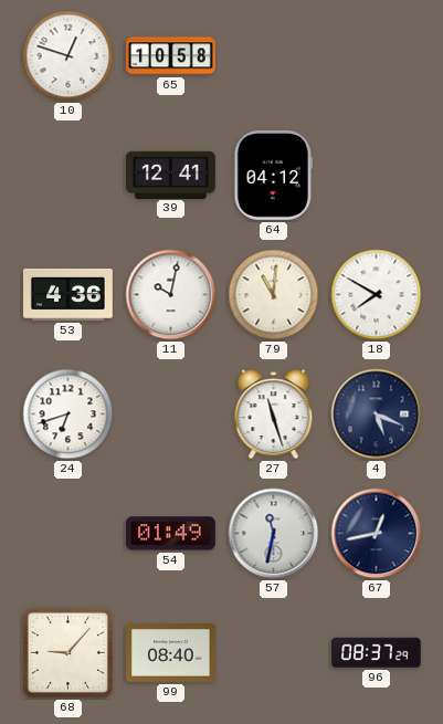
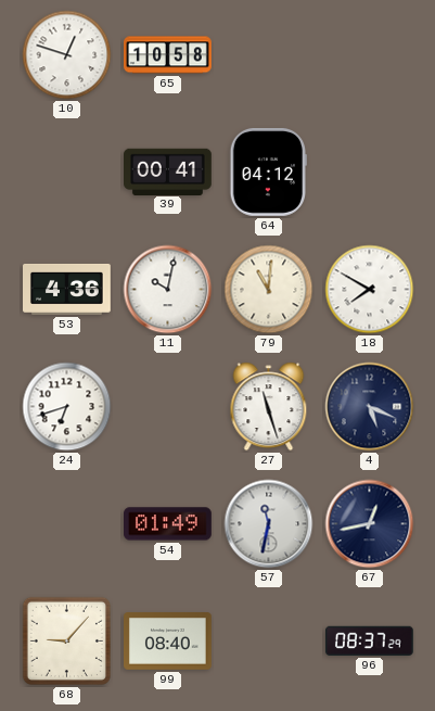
39: 12:41 -> 00:41 (168, 172)
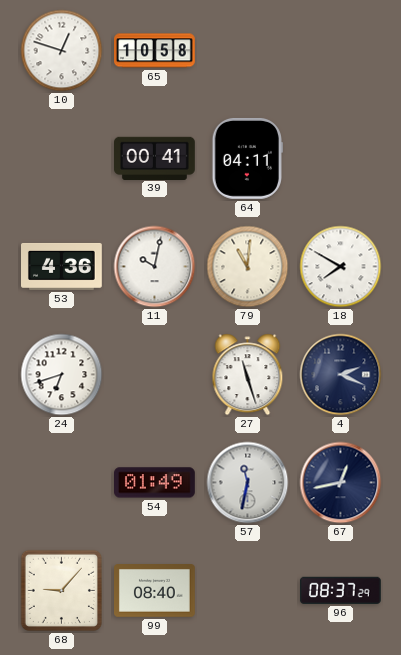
64: 04:12 -> 04:11 (247, 159)
4: 5:19 -> 2:19 (341, 375)
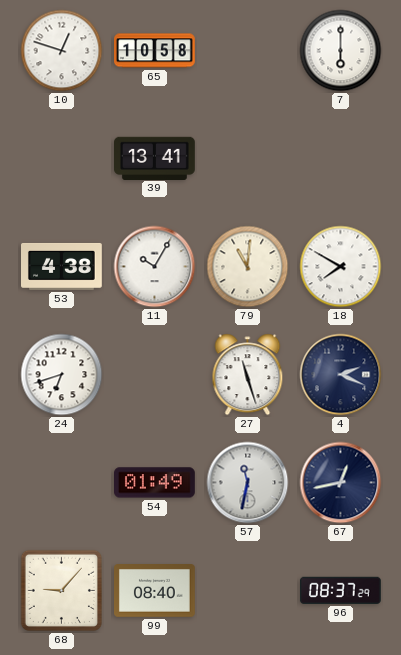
7: none -> 6:00 (341, 51)
39: 00:41 -> 13:41 (155, 158)
64: 04:11 -> none (247, 159)
53: 4:36 -> 4:38 (62, 266)
11: 10:02 -> 10:05 (155, 267)
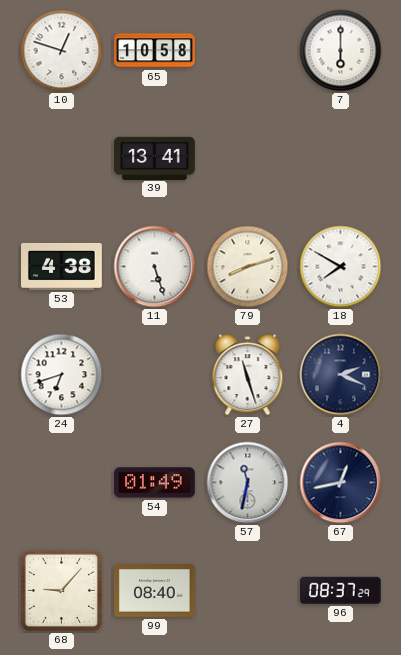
11: 10:05 -> 5:27 (155, 267)
79: 11:01 -> 8:12 (248, 267)
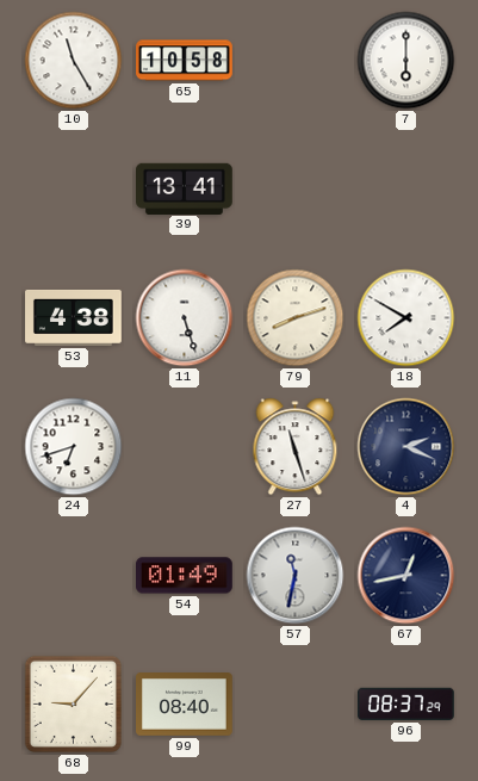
10: 12:48 -> 11:25 (74, 61)
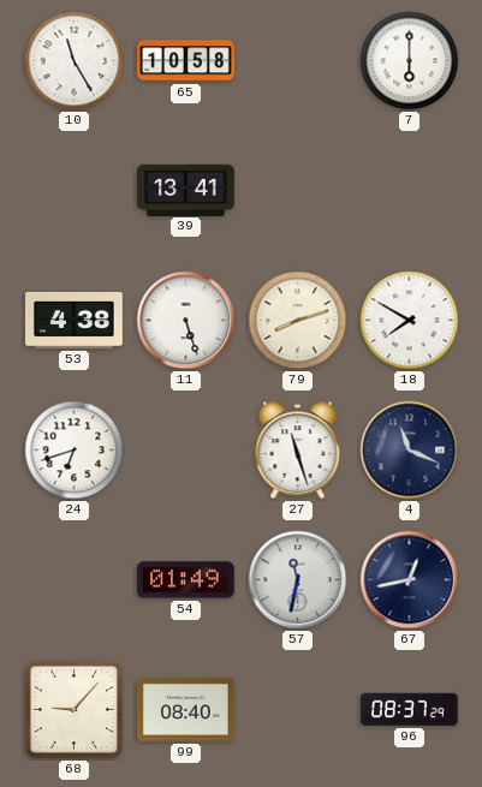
4: 2:19 -> 11:19 (410, 451)
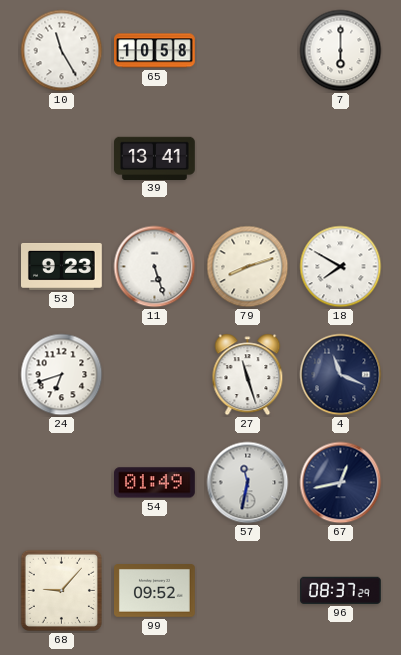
53: 4:38 -> 9:23 (62, 266)
99: 08:40 -> 09:52 (155, 591)
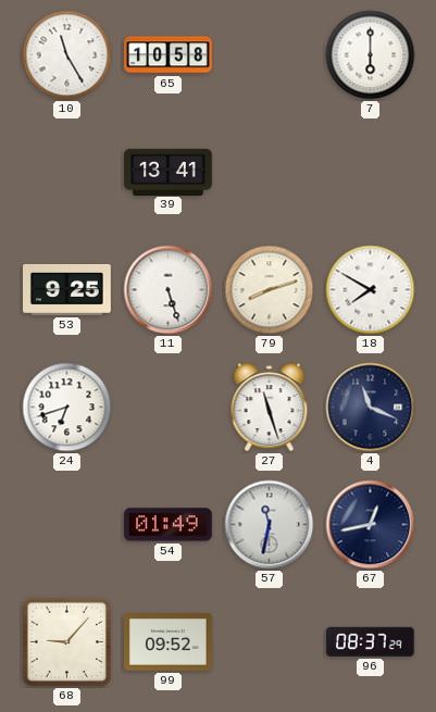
53: 9:23 -> 9:25 (67, 289)
